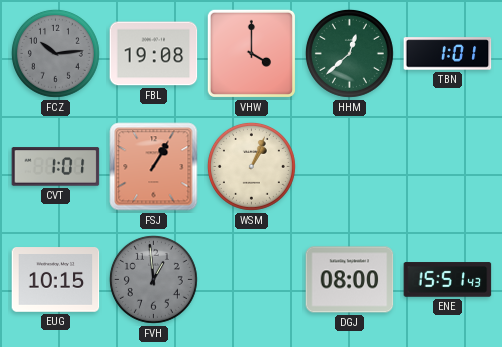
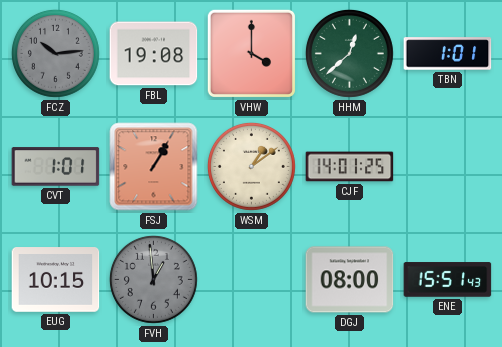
WSM: 1:04 -> 1:09 (251, 166)
CJF: none -> 14:01 (350, 167)
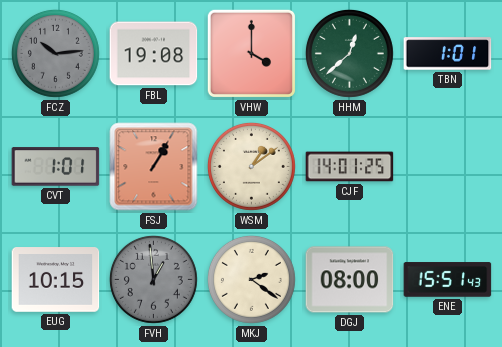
MKJ: none -> 2:21 (251, 279)
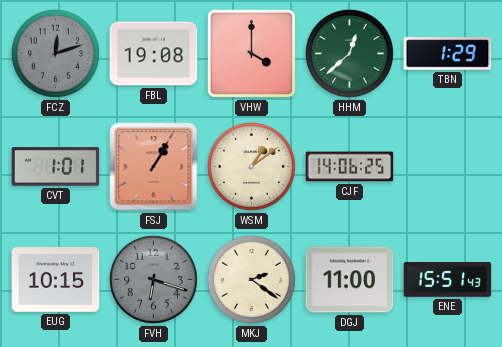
FCZ: 10:14 -> 12:12 (55, 53)
TBN: 1:01 -> 1:29 (448, 54)
CJF: 14:01 -> 14:06 (350, 167)
FVH: 12:59 -> 6:18 (153, 279)
DGJ: 08:00 -> 11:00 (350, 280)
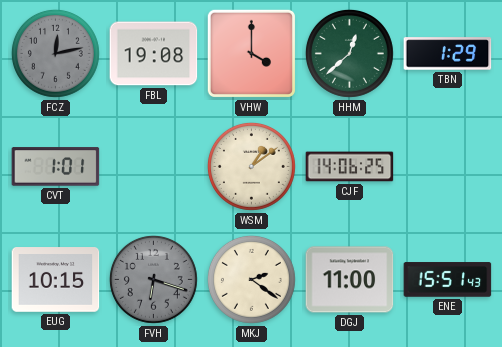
FCZ: 12:12 -> 12:13 (55, 53)
FSJ: 1:05 -> none (154, 167)
